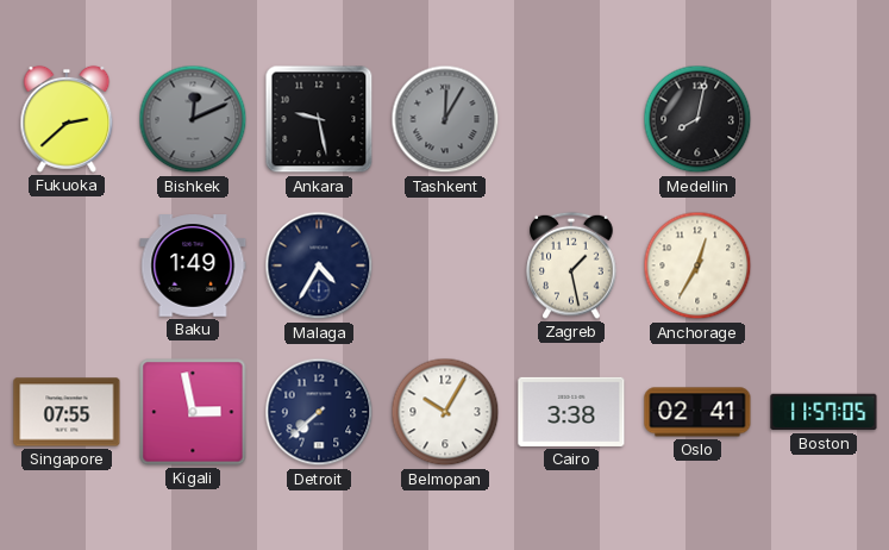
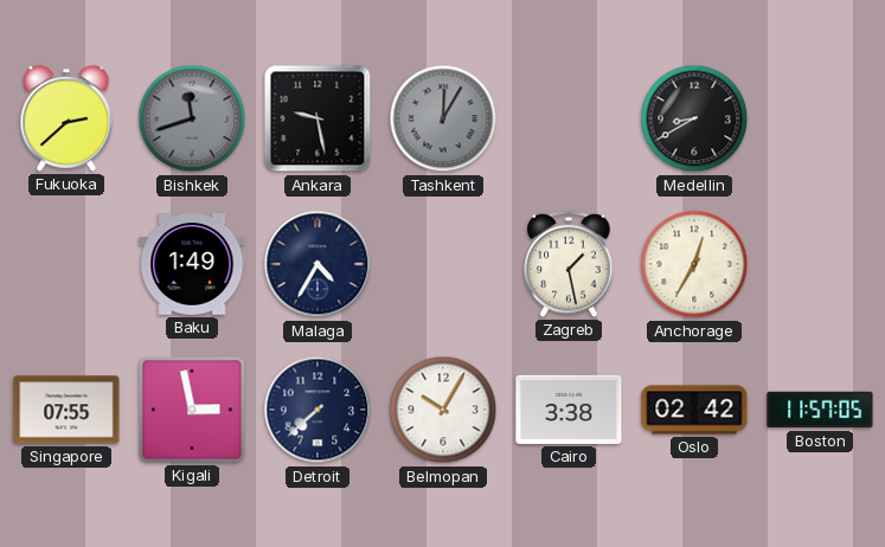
Bishkek: 12:11 -> 11:42 (192, 118)
Medellin: 8:02 -> 8:40 (694, 118)
Oslo: 02:41 -> 02:42 (694, 410)
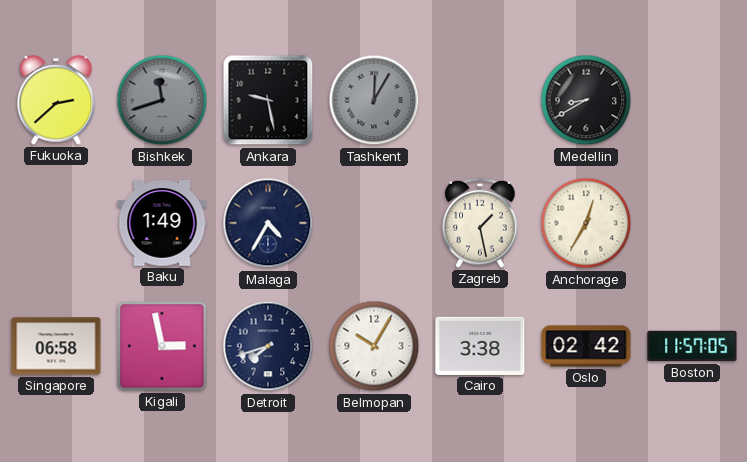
Singapore: 07:55 -> 06:58 (56, 346)
Detroit: 7:38 -> 7:42 (268, 346)
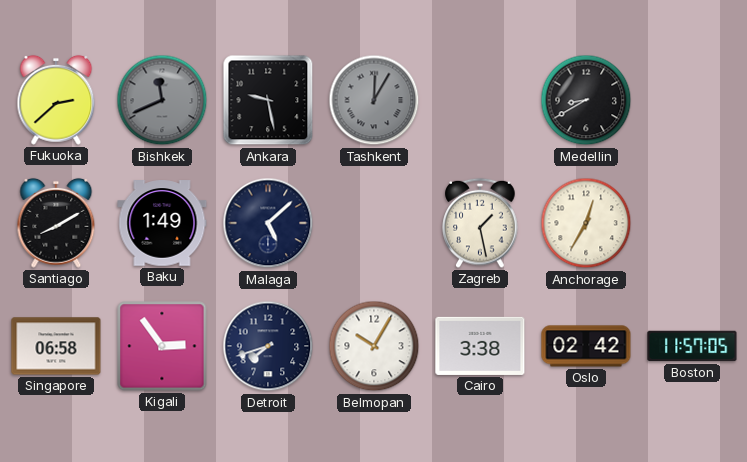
Bishkek: 11:42 -> 11:41 (162, 100)
Santiago: none -> 8:10 (56, 223)
Malaga: 4:35 -> 5:08 (268, 223)
Kigali: 2:58 -> 2:54 (162, 346)
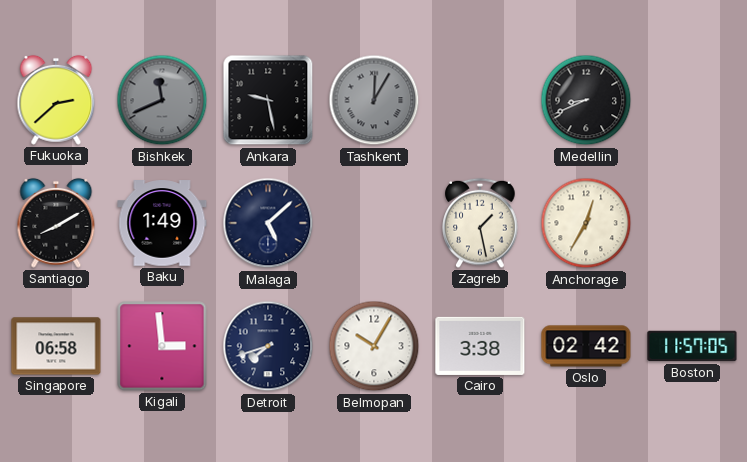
Medellin: 8:40 -> 8:41 (586, 100)
Kigali: 2:54 -> 2:59 (162, 346)
